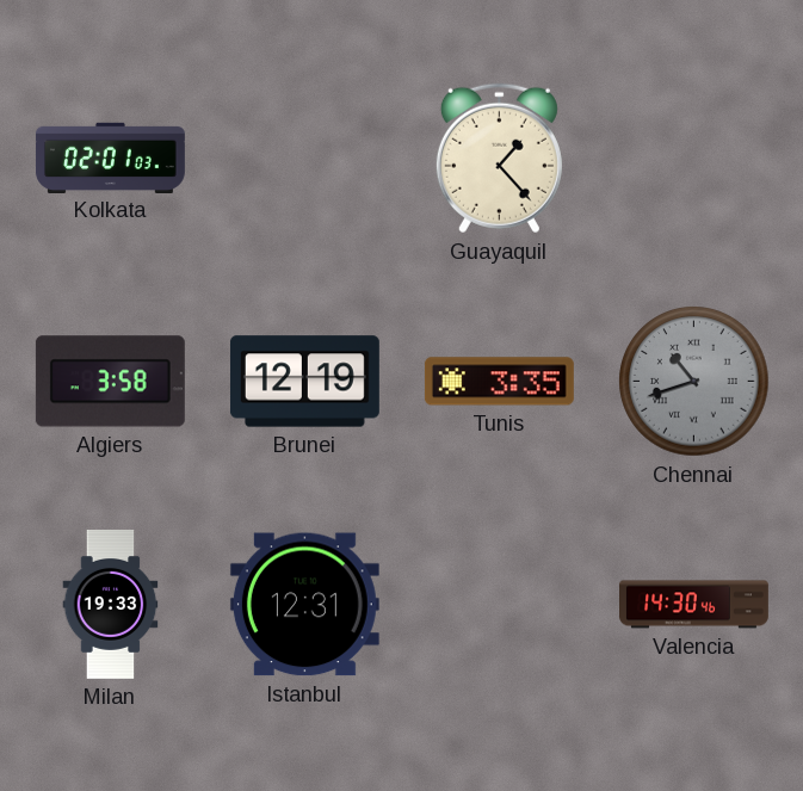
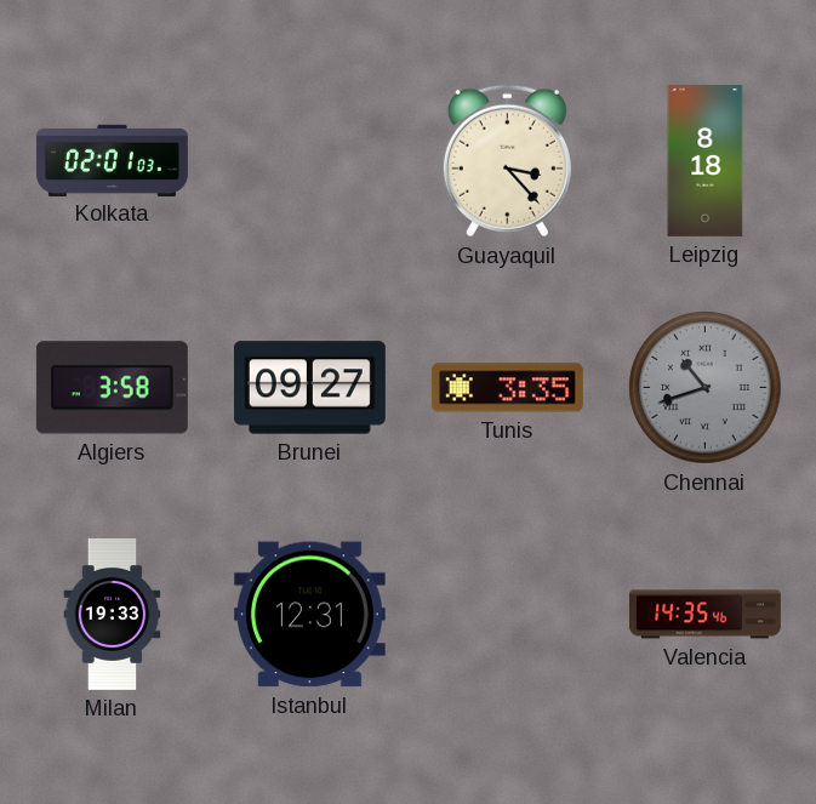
Guayaquil: 1:23 -> 3:23 (507, 161)
Leipzig: none -> 8:18 (706, 160)
Brunei: 12:19 -> 09:27 (309, 388)
Valencia: 14:30 -> 14:35 (706, 615)
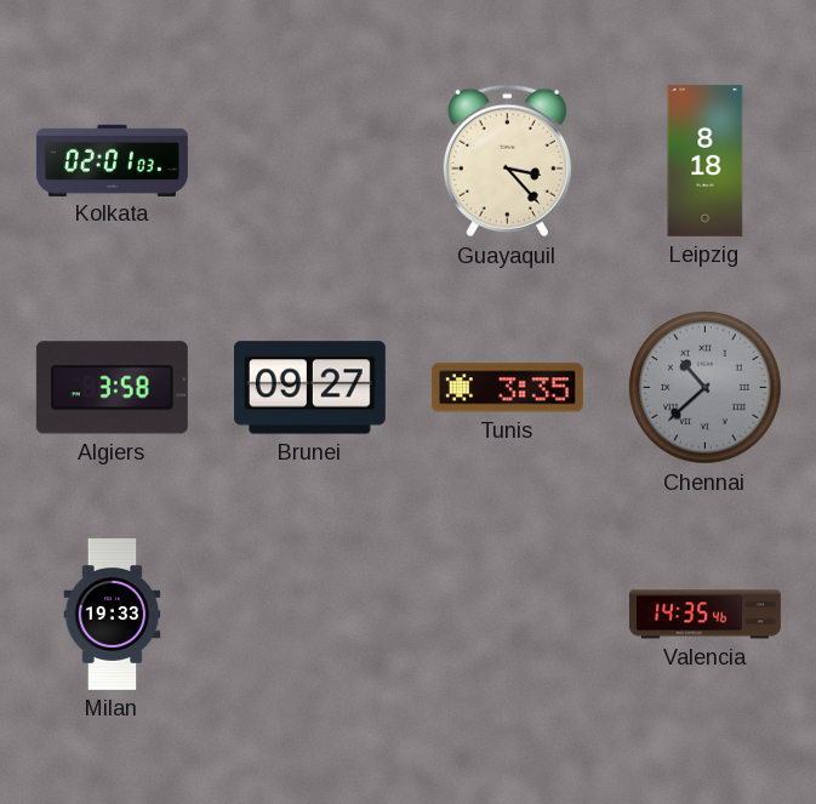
Chennai: 10:42 -> 10:38 (706, 388)
Istanbul: 12:31 -> none (309, 615)
